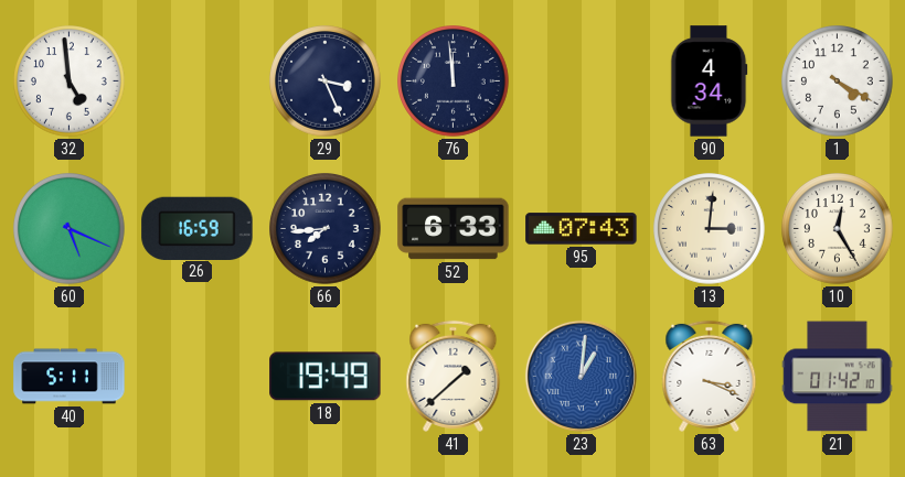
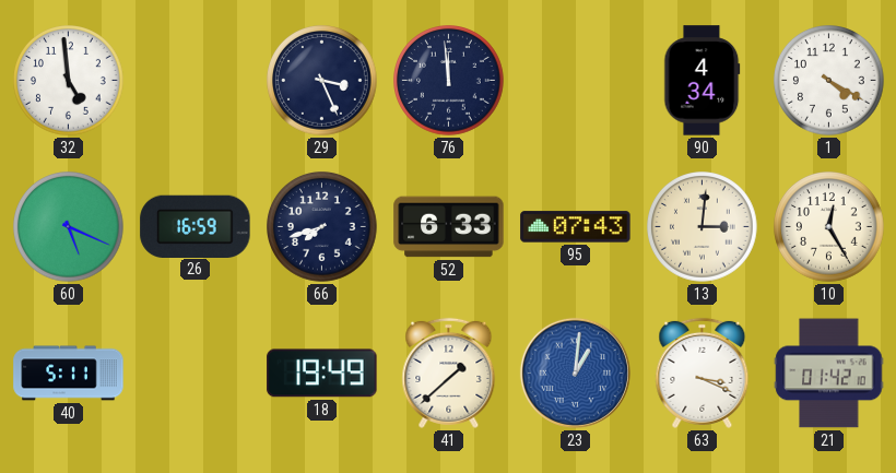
66: 7:44 -> 7:42 (322, 227)
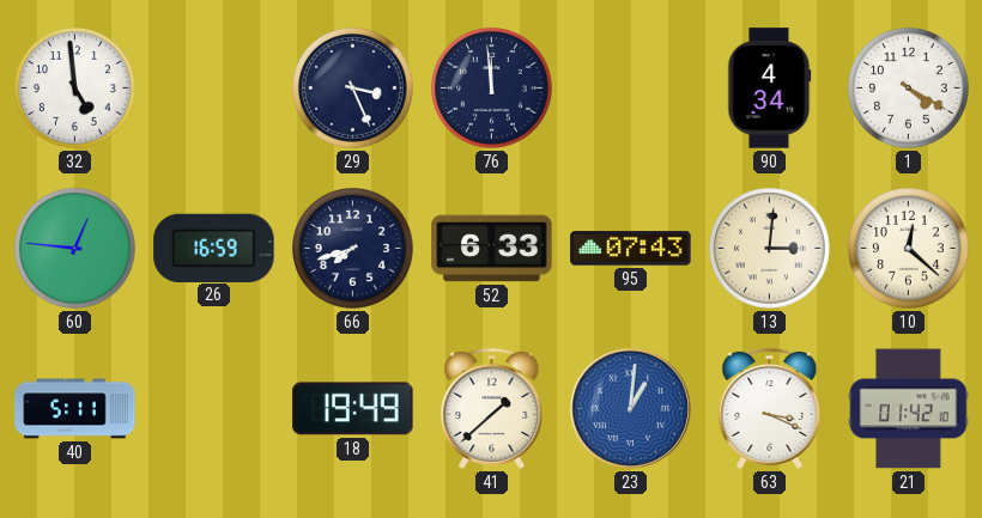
60: 5:19 -> 12:46 (75, 249)
10: 12:25 -> 12:22 (909, 249)
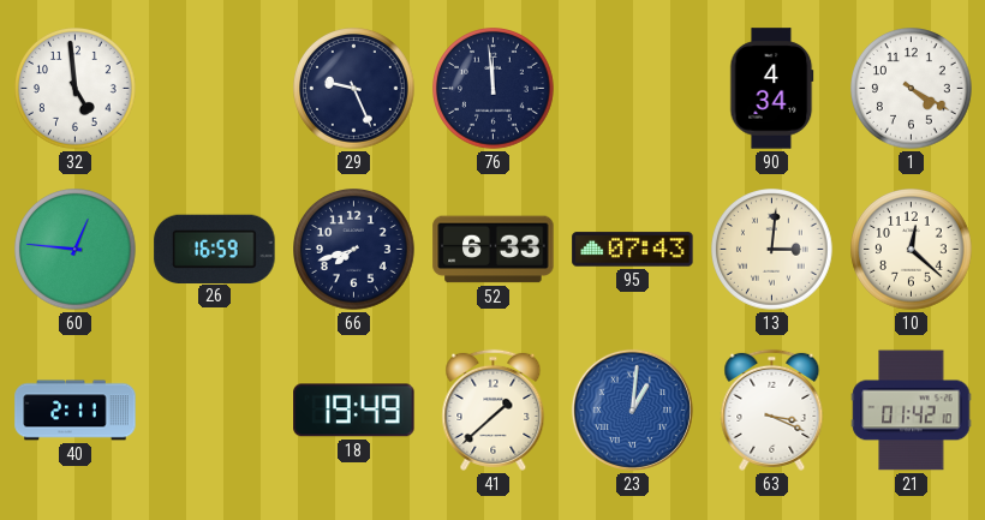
29: 3:26 -> 9:26 (354, 89)
40: 5:11 -> 2:11 (76, 411)
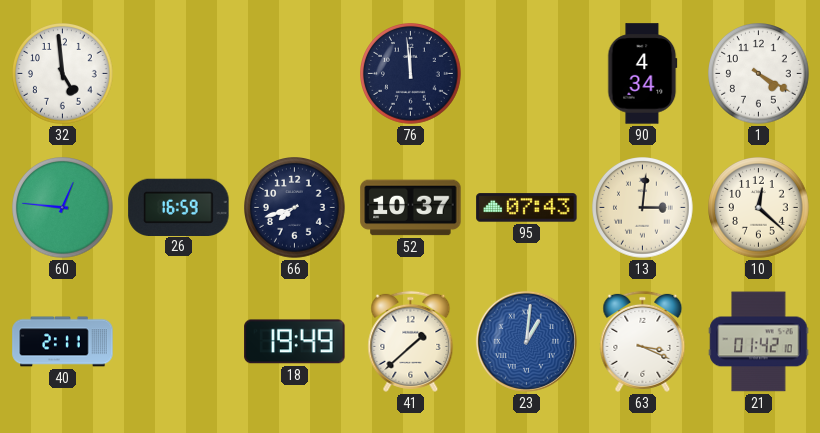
29: 9:26 -> none (354, 89)
52: 6:33 -> 10:37 (411, 208)
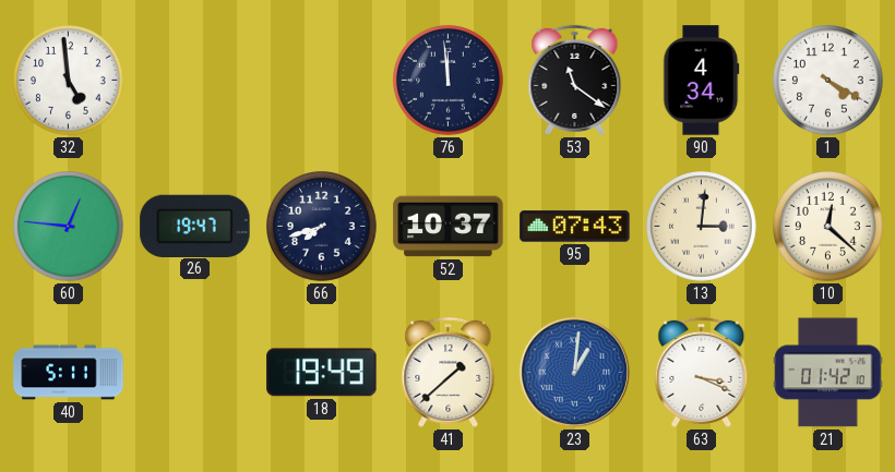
53: none -> 11:21 (575, 80)
26: 16:59 -> 19:47 (195, 226)
40: 2:11 -> 5:11 (69, 373)
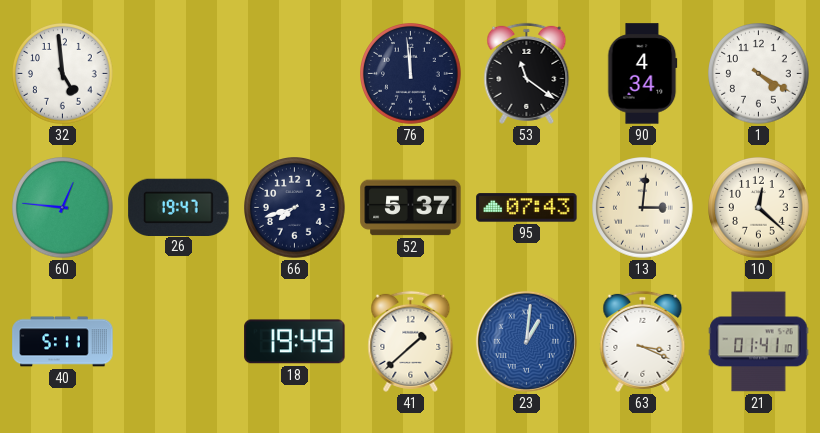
52: 10:37 -> 5:37 (411, 208)
21: 01:42 -> 01:41 (759, 342)
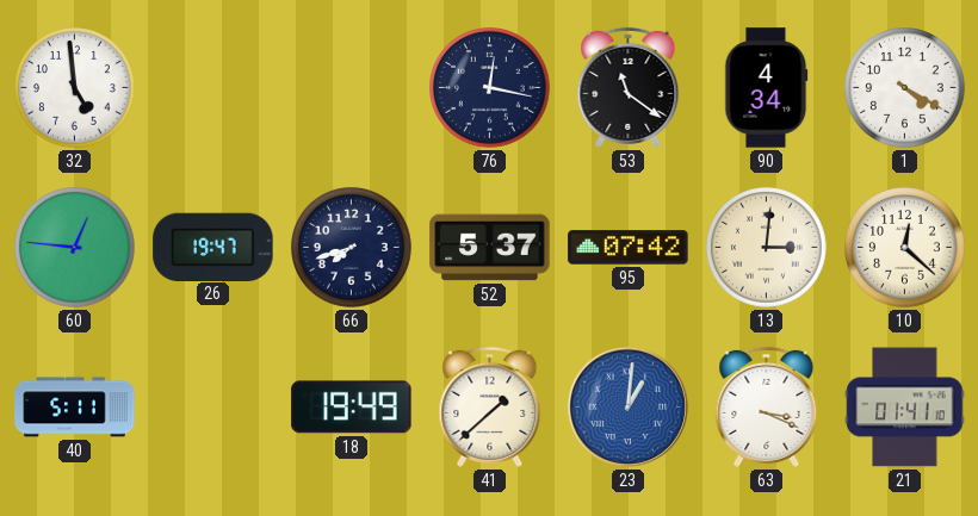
76: 11:59 -> 12:17 (490, 88)
95: 07:43 -> 07:42 (629, 248)
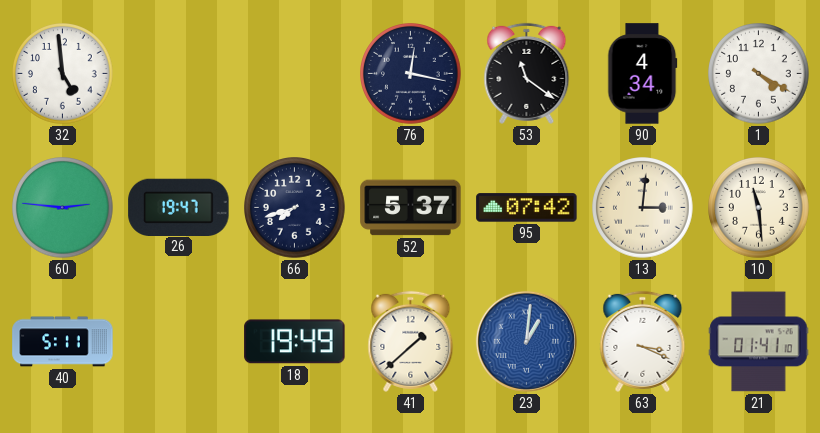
60: 12:46 -> 2:46 (63, 208)
10: 12:22 -> 11:29 (759, 208)
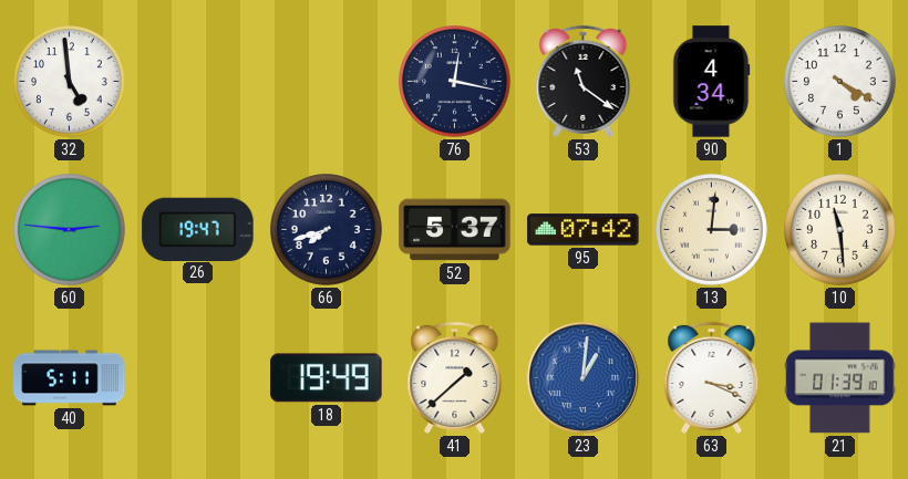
21: 01:41 -> 01:39 (840, 378)
